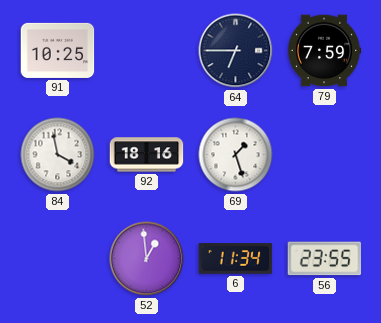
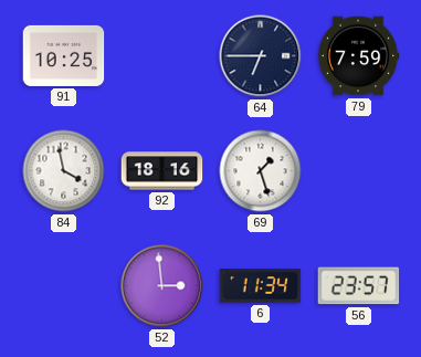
52: 12:59 -> 2:59 (162, 286)
56: 23:55 -> 23:57 (359, 286)
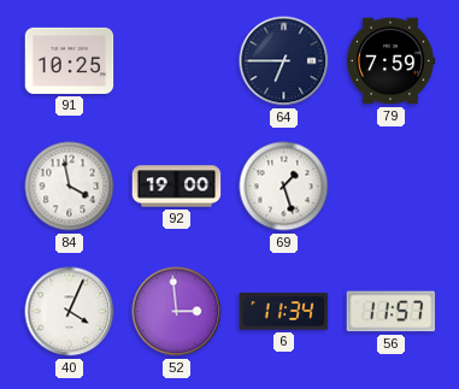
92: 18:16 -> 19:00 (177, 187)
40: none -> 4:04 (70, 312)
56: 23:57 -> 11:57 (392, 312)
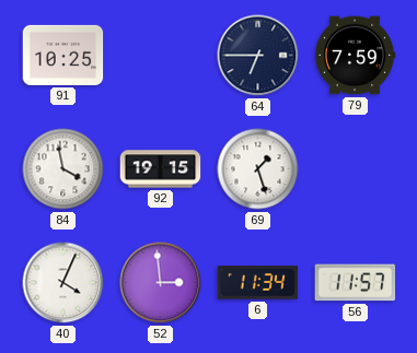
92: 19:00 -> 19:15 (161, 169)
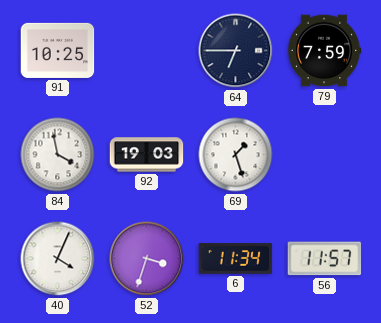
92: 19:15 -> 19:03 (147, 155)
52: 2:59 -> 3:33 (147, 259)
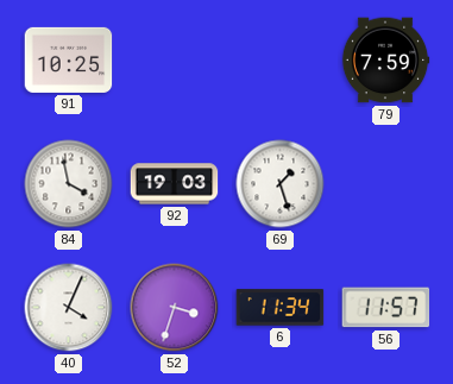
64: 6:45 -> none (236, 51)
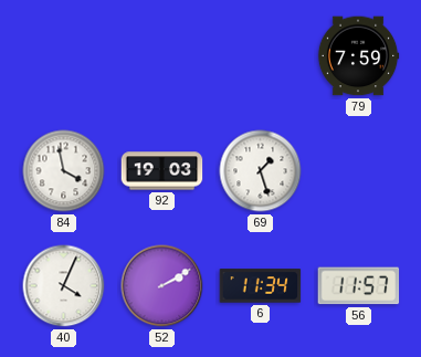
91: 10:25 -> none (69, 59)
52: 3:33 -> 2:10 (162, 286)
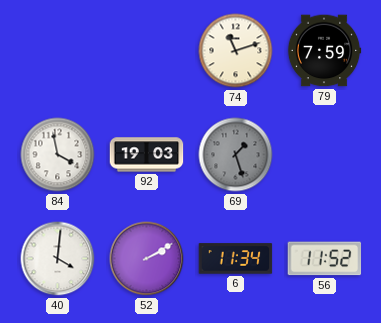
74: none -> 11:12 (236, 51)
69 dial: white -> grey (236, 155)
40: 4:04 -> 4:01 (58, 259)
56: 11:57 -> 11:52 (325, 259)
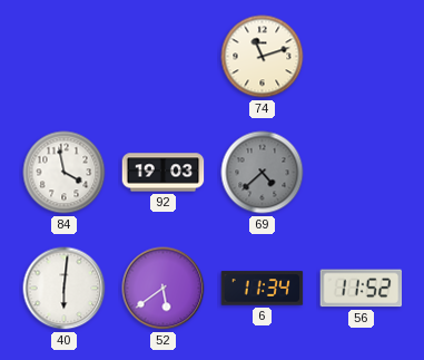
79: 7:59 -> none (324, 51)
69: 1:27 -> 4:38 (263, 173)
40: 4:01 -> 6:01 (65, 289)
52: 2:10 -> 5:39 (164, 289)
